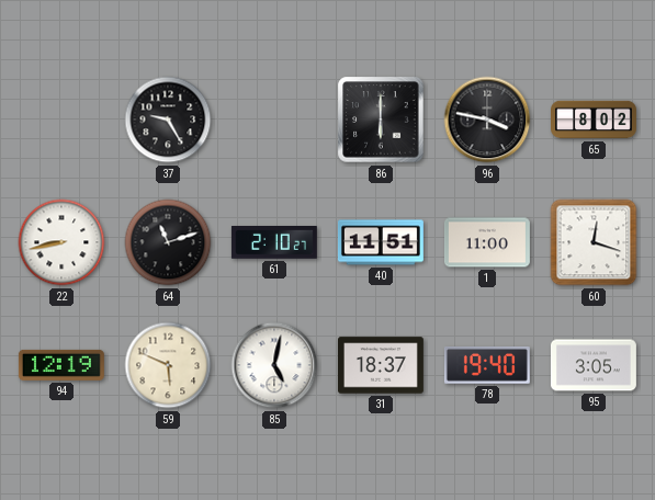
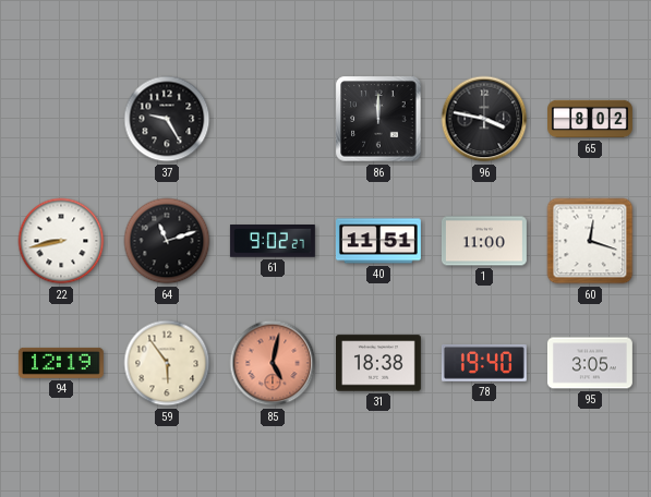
86: 6:00 -> 12:00 (378, 119)
61: 2:10 -> 9:02 (273, 242)
59: 5:49 -> 5:54 (167, 363)
85 dial: white -> salmon (273, 363)
31: 18:37 -> 18:38 (378, 363)
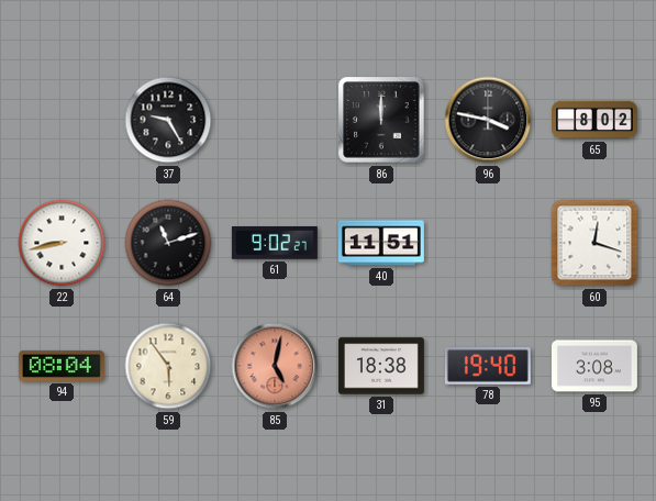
1: 11:00 -> none (484, 241)
94: 12:19 -> 08:04 (62, 366)
95: 3:05 -> 3:08 (594, 366)
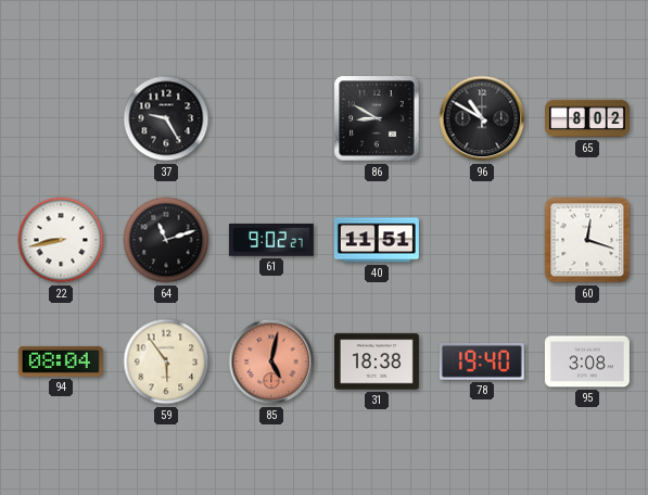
86: 12:00 -> 8:50 (377, 118)
96: 3:47 -> 10:50 (482, 118)
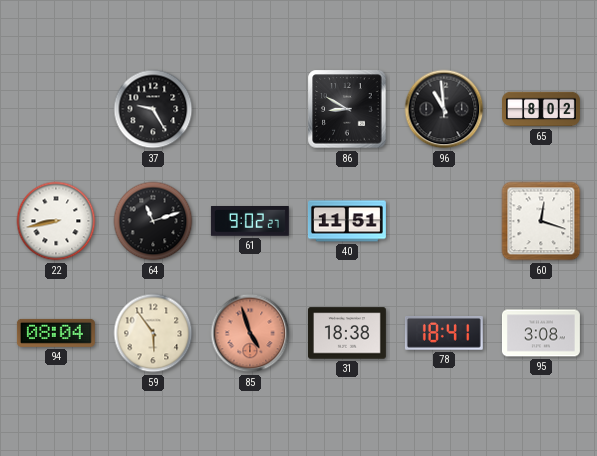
96: 10:50 -> 10:59 (444, 109)
85: 5:02 -> 4:57 (250, 333)
78: 19:40 -> 18:41 (444, 334)
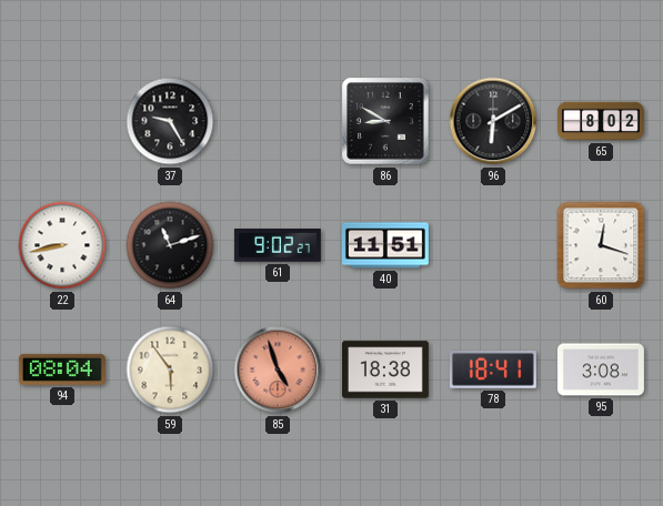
96: 10:59 -> 6:10 (493, 121)
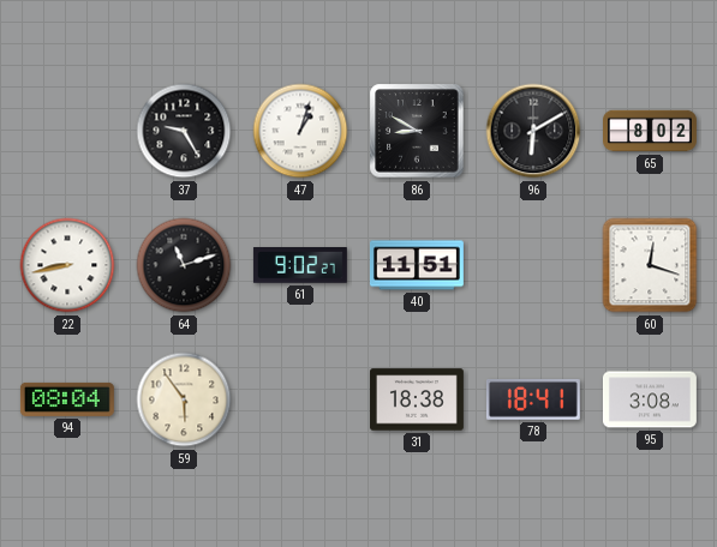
47: none -> 1:03 (300, 131)
85: 4:57 -> none (278, 370)
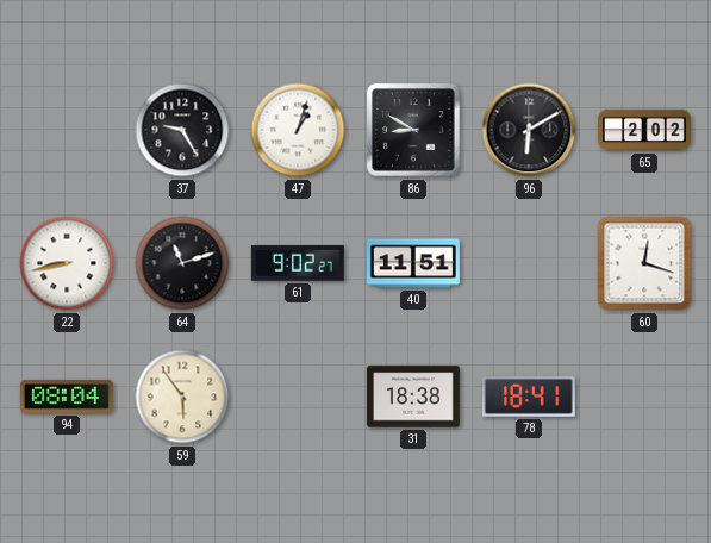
65: 8:02 -> 2:02 (645, 130)
95: 3:08 -> none (650, 399)
